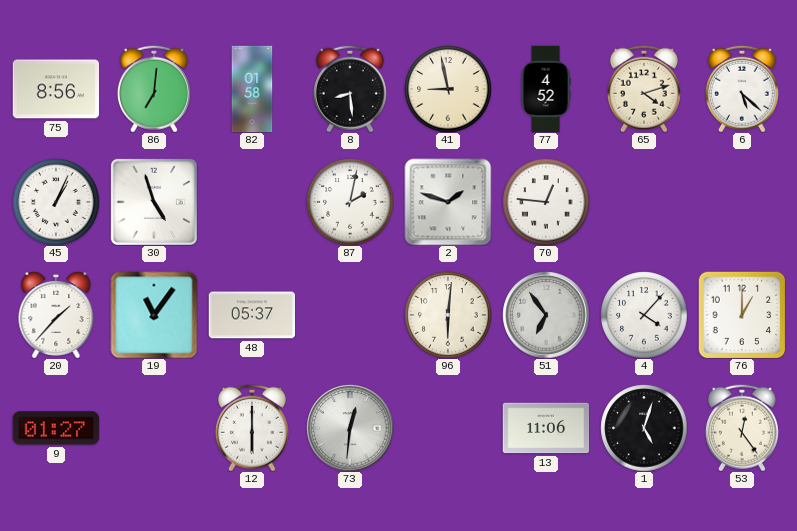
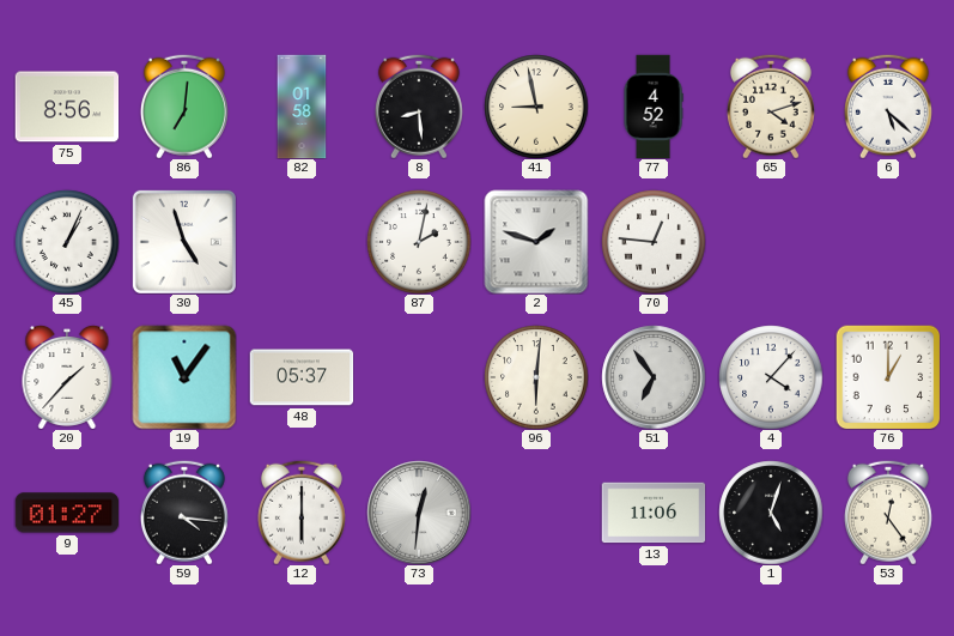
59: none -> 4:16 (184, 513)
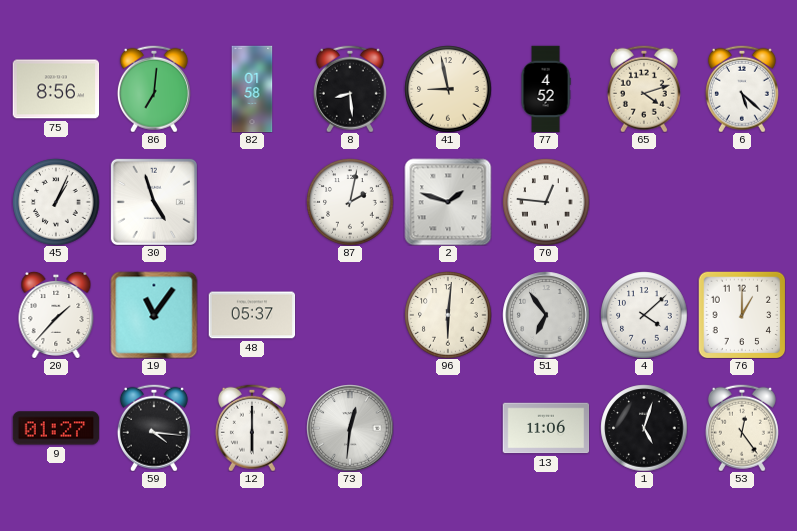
4: 4:07 -> 4:08 (644, 315)
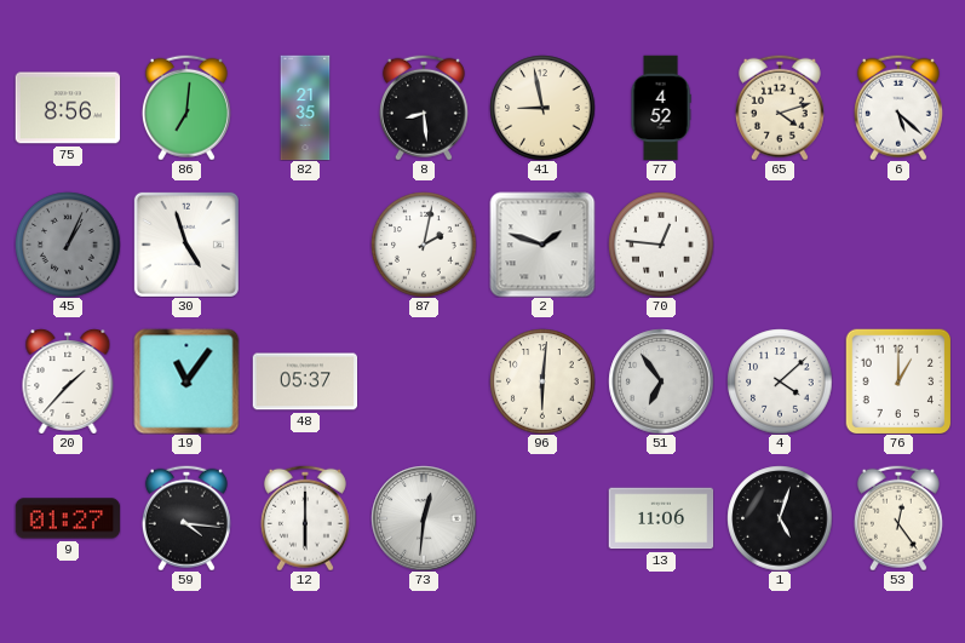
82: 01:58 -> 21:35 (305, 108)
45 dial: white -> grey (68, 245)
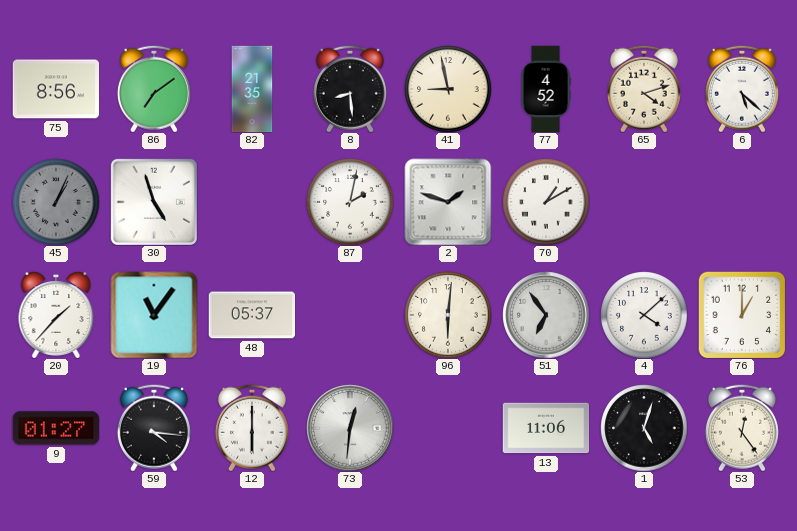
86: 7:01 -> 7:09 (154, 89)
70: 12:46 -> 1:10 (546, 202)
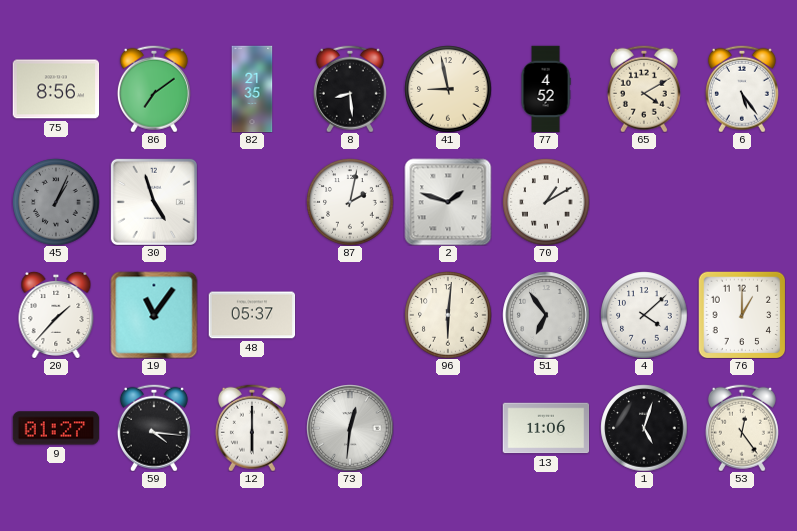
65: 4:12 -> 4:10 (644, 89)
6: 5:22 -> 5:24 (742, 89)
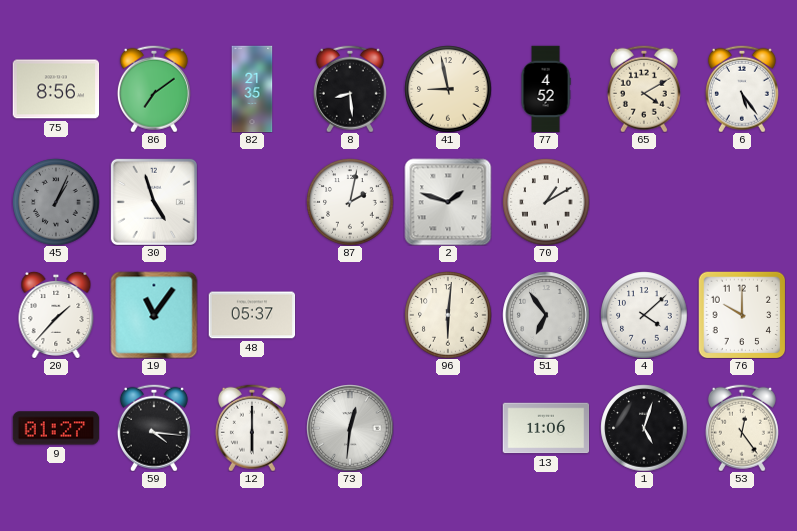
76: 1:00 -> 10:00 (742, 315)
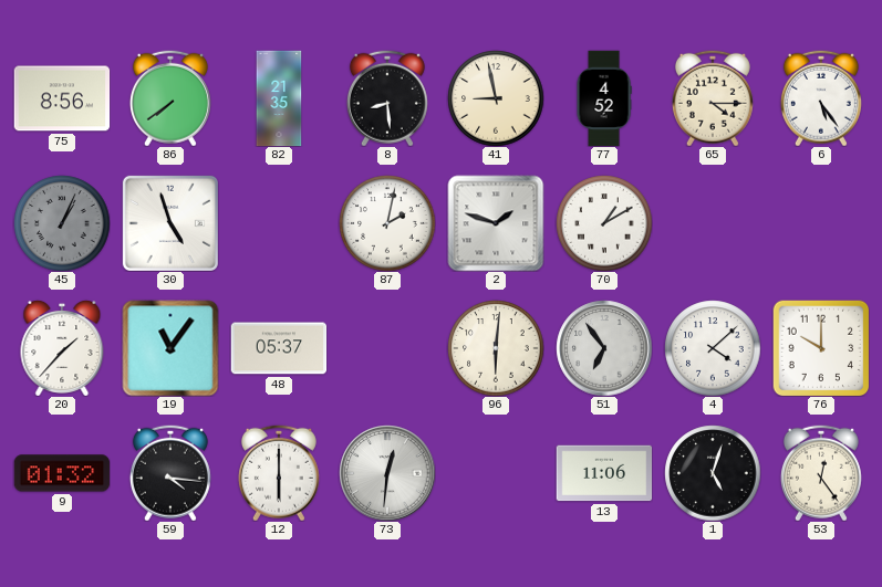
86: 7:09 -> 7:39 (170, 98)
65: 4:10 -> 4:15 (713, 98)
9: 01:27 -> 01:32 (62, 473)
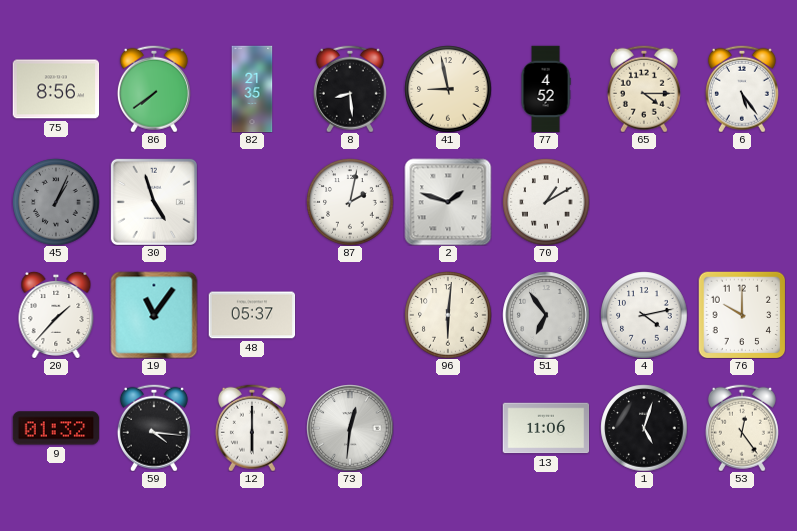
4: 4:08 -> 4:13 (644, 315)
